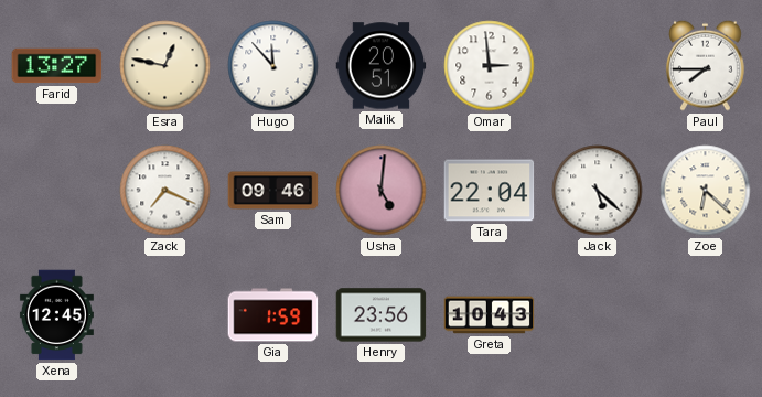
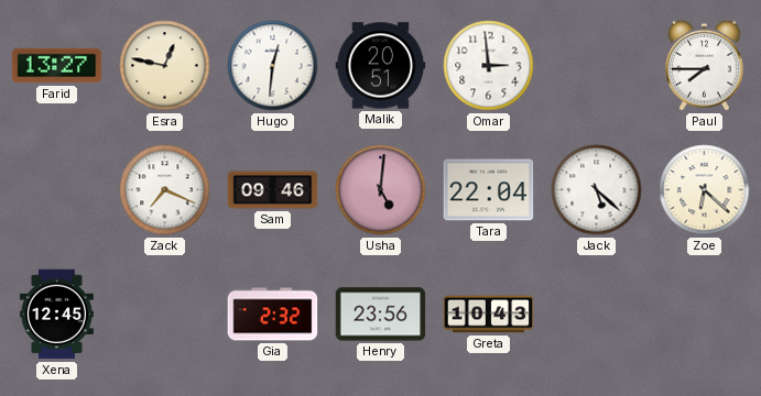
Hugo: 11:53 -> 12:31 (273, 66)
Gia: 1:59 -> 2:32 (273, 315)
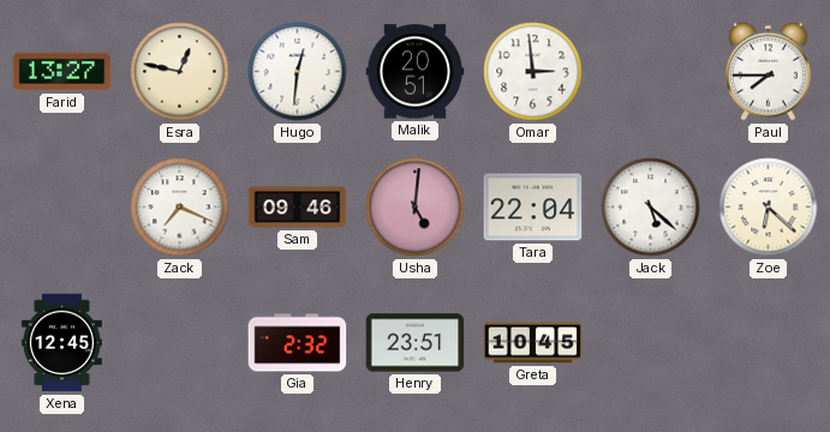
Henry: 23:56 -> 23:51 (416, 343)
Greta: 10:43 -> 10:45 (533, 343)
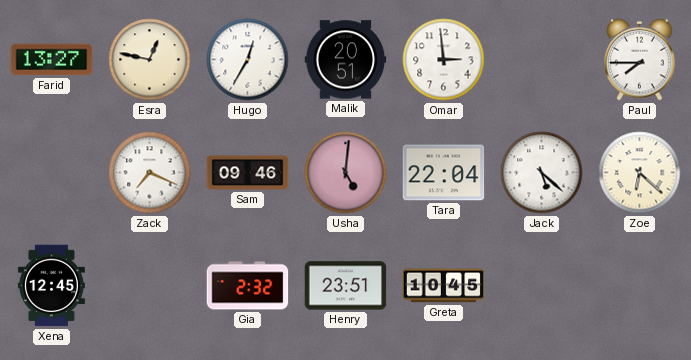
Hugo: 12:31 -> 12:35 (248, 60)
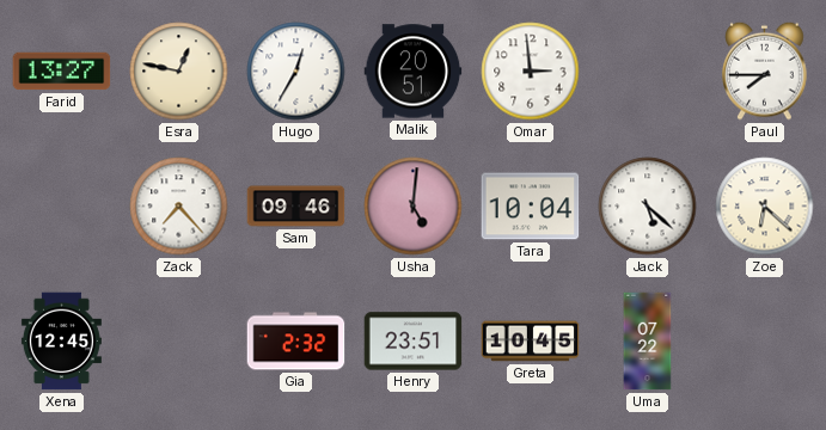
Zack: 7:19 -> 7:23 (179, 207)
Tara: 22:04 -> 10:04 (531, 207)
Uma: none -> 07:22 (648, 342)
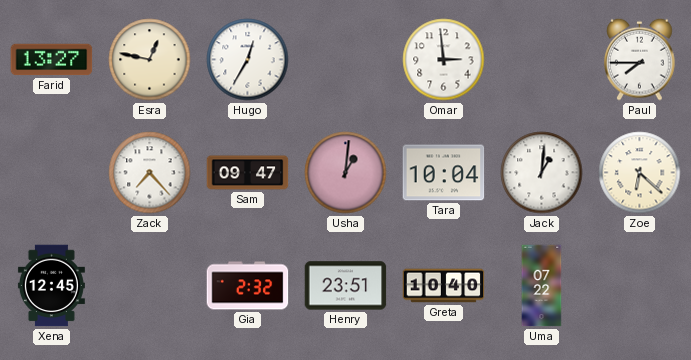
Malik: 20:51 -> none (414, 72)
Sam: 09:46 -> 09:47 (248, 173)
Usha: 5:01 -> 1:01 (346, 173)
Jack: 5:22 -> 1:01 (542, 173)
Greta: 10:45 -> 10:40 (444, 286)
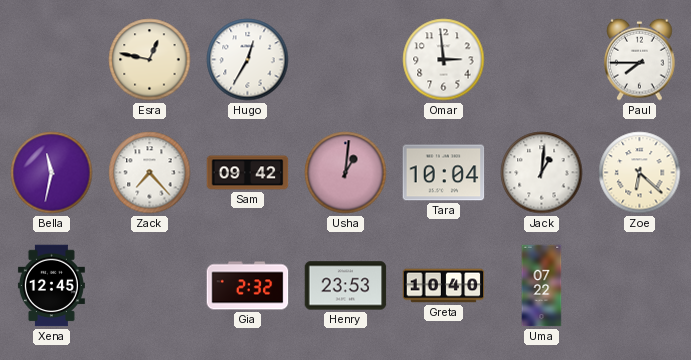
Farid: 13:27 -> none (52, 60)
Bella: none -> 11:32 (52, 173)
Sam: 09:47 -> 09:42 (248, 173)
Henry: 23:51 -> 23:53 (346, 286)
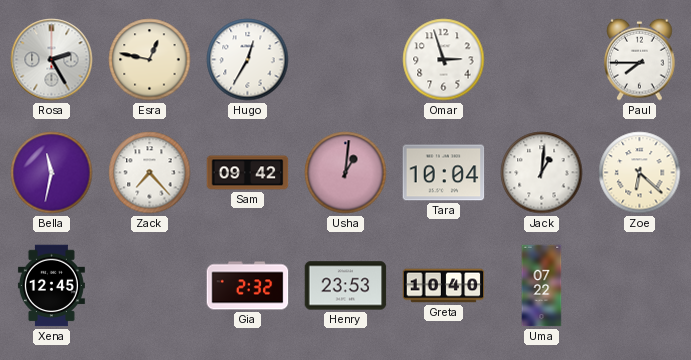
Rosa: none -> 2:25 (52, 60)
Omar: 2:59 -> 2:57 (444, 60)
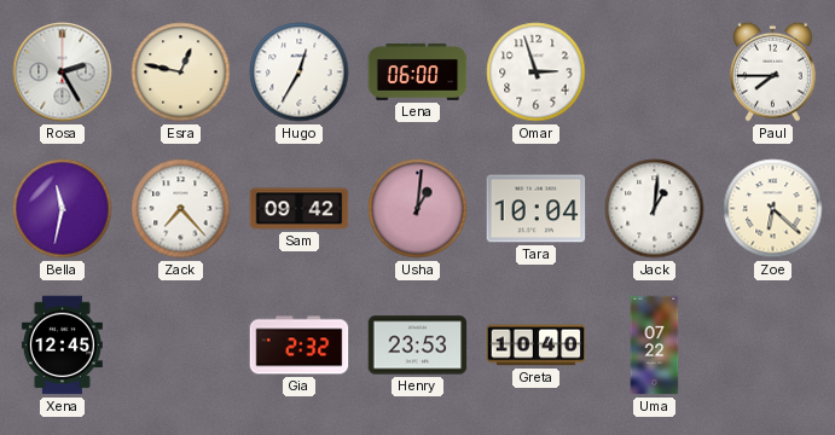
Lena: none -> 06:00 (418, 71)
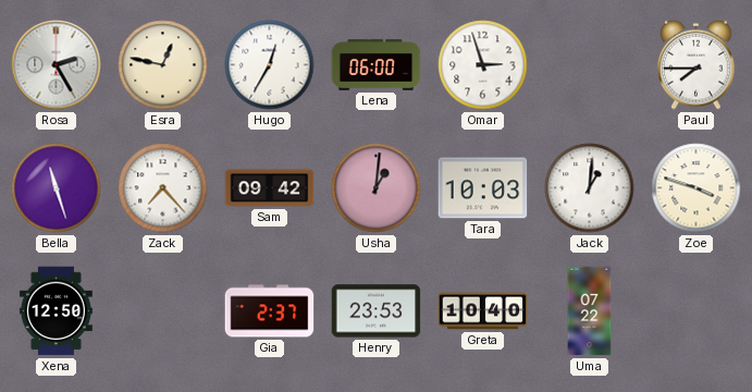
Bella: 11:32 -> 11:27 (57, 188)
Tara: 10:04 -> 10:03 (483, 188)
Zoe: 6:22 -> 3:48 (696, 188)
Xena: 12:45 -> 12:50 (56, 311)
Gia: 2:32 -> 2:37 (270, 311)
